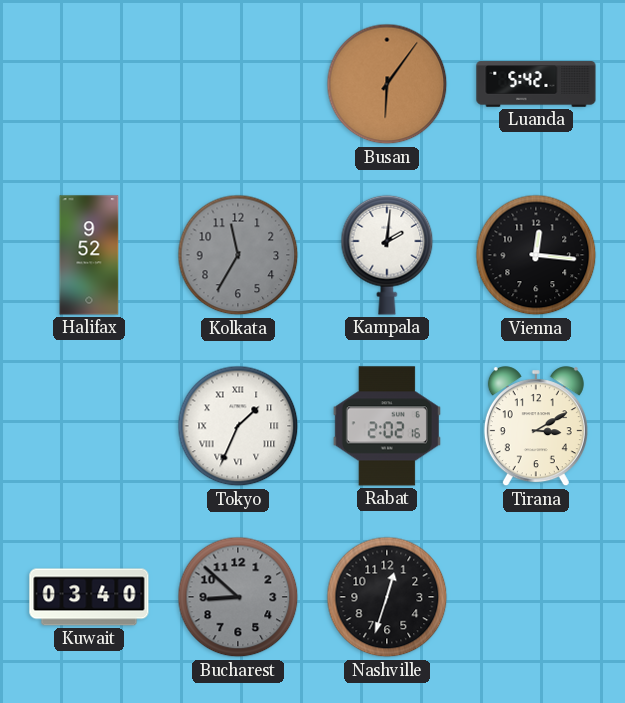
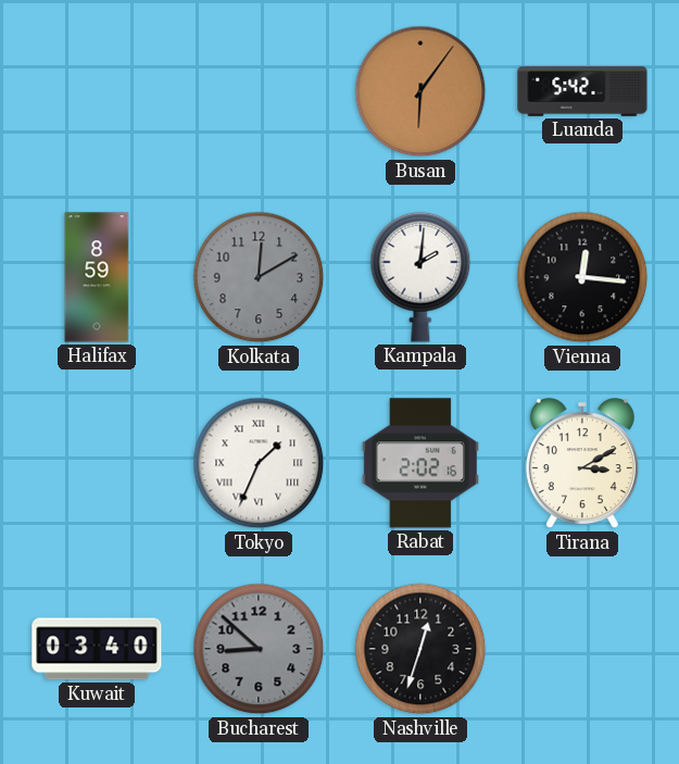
Halifax: 9:52 -> 8:59 (97, 277)
Kolkata: 11:35 -> 12:10 (259, 277)
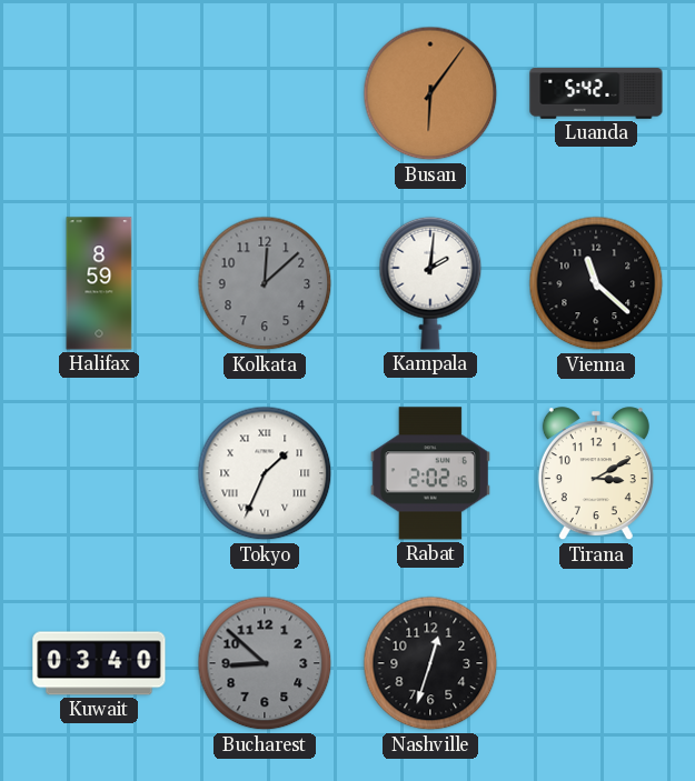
Kolkata: 12:10 -> 12:08 (265, 283)
Vienna: 12:16 -> 11:22 (596, 283)
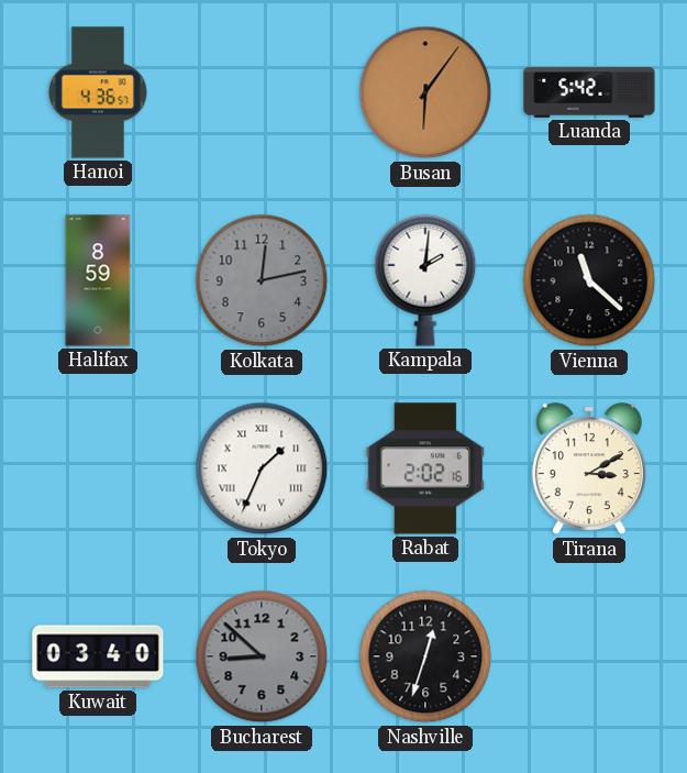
Hanoi: none -> 4:36 (98, 92)
Kolkata: 12:08 -> 12:13 (262, 280)
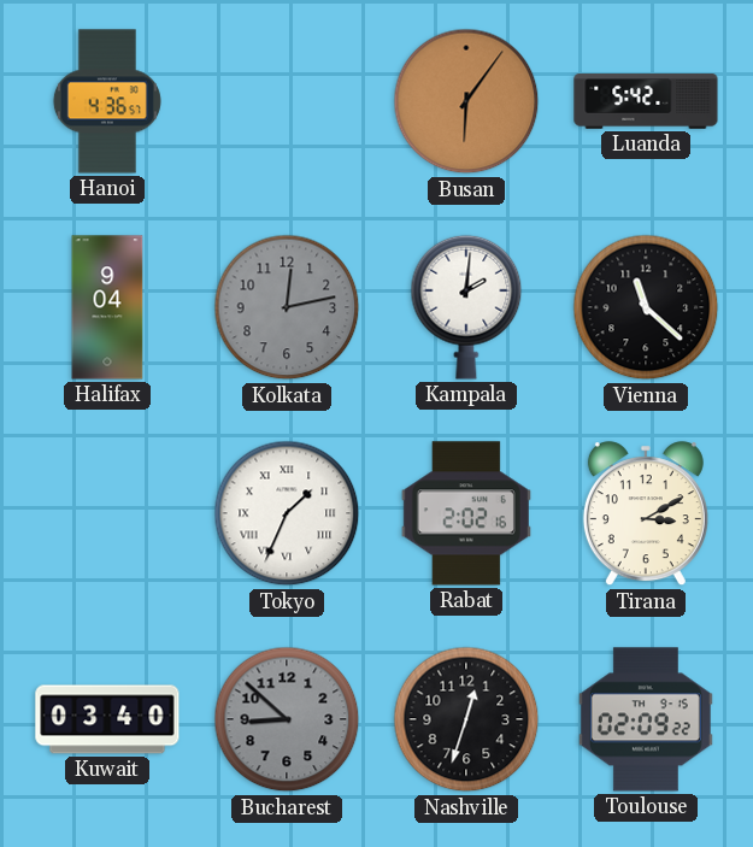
Halifax: 8:59 -> 9:04 (107, 307)
Toulouse: none -> 02:09 (646, 719)
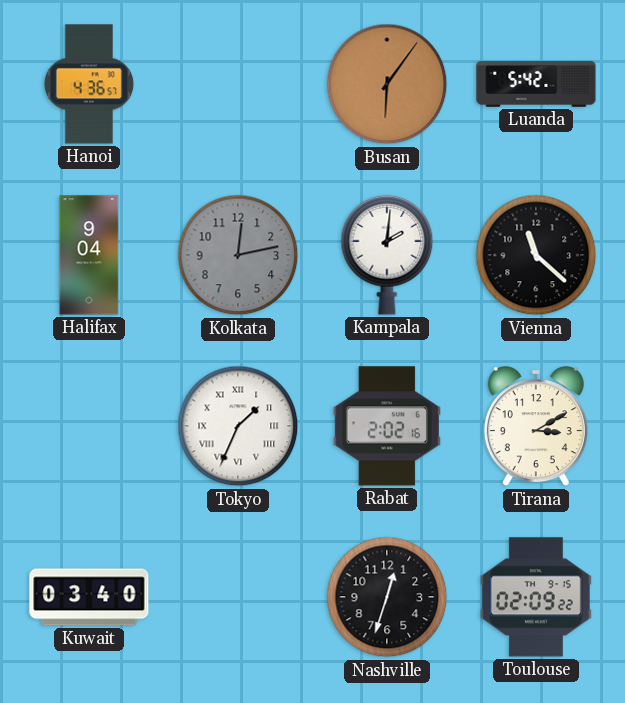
Bucharest: 8:52 -> none (287, 719)
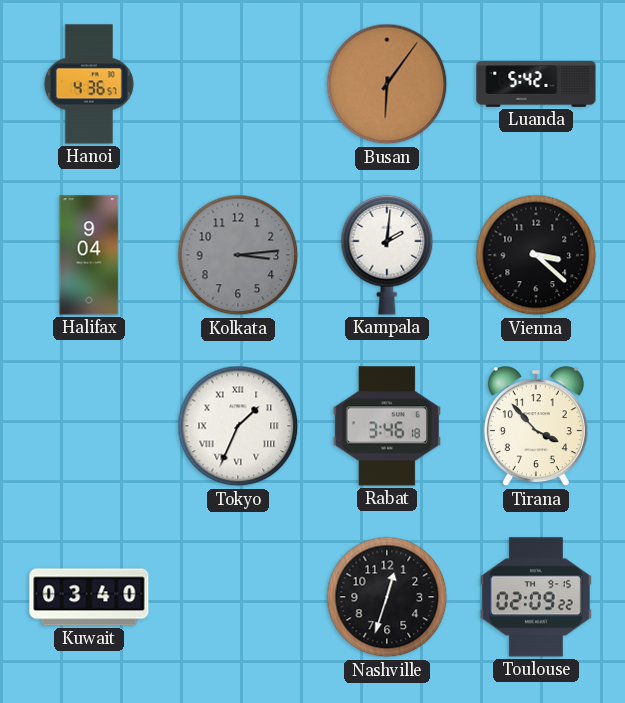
Kolkata: 12:13 -> 3:14 (238, 255)
Vienna: 11:22 -> 3:22 (536, 255)
Rabat: 2:02 -> 3:46 (387, 426)
Tirana: 3:10 -> 3:53 (536, 427)
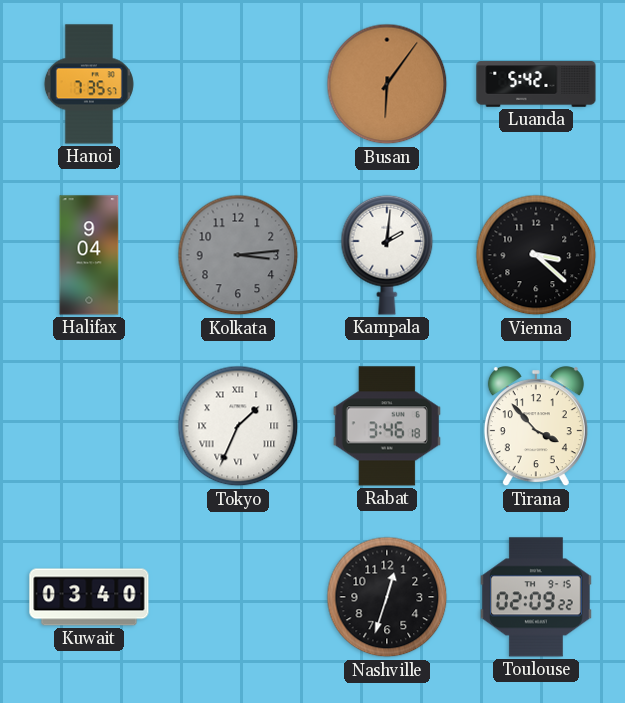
Hanoi: 4:36 -> 7:35 (89, 84)
